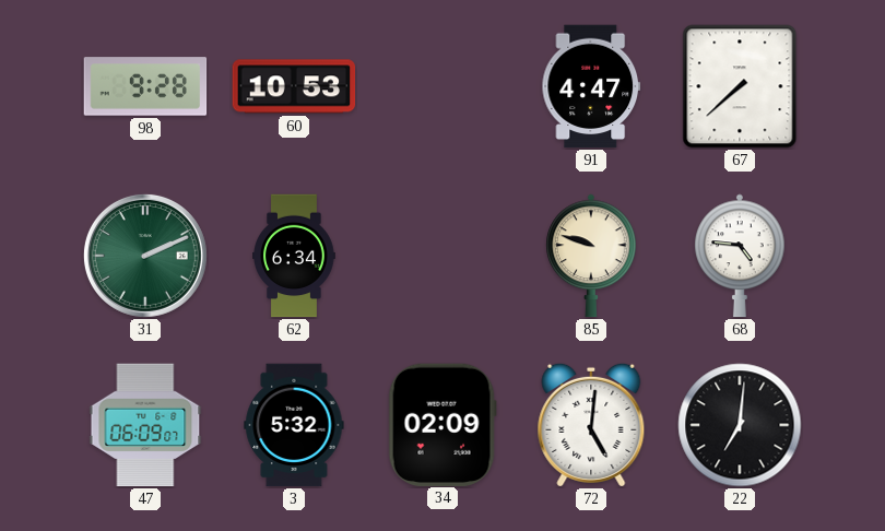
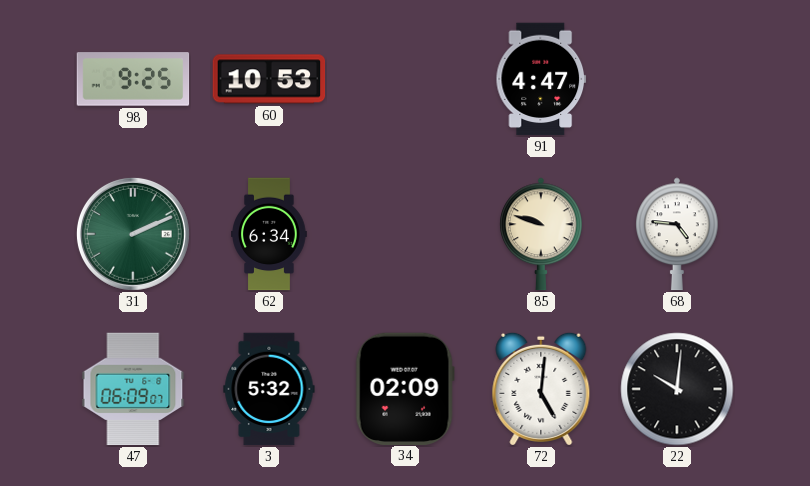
98: 9:28 -> 9:25 (133, 79)
67: 7:38 -> none (740, 86)
22: 7:01 -> 10:01 (677, 389)
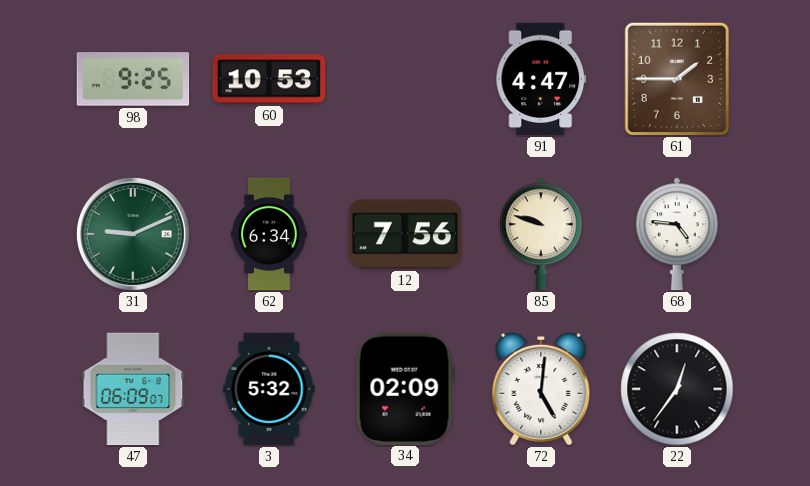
61: none -> 1:45 (676, 78)
31: 2:11 -> 9:11 (133, 234)
12: none -> 7:56 (405, 234)
22: 10:01 -> 12:36 (677, 389)
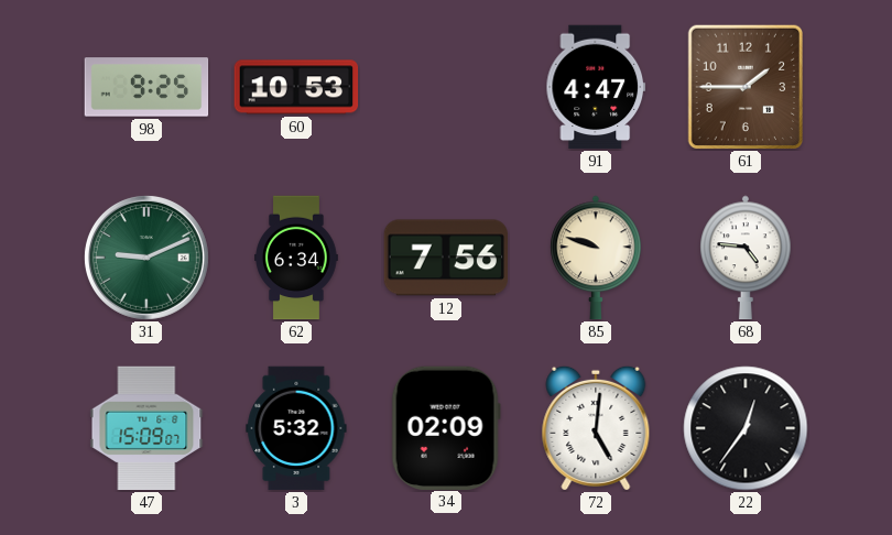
47: 06:09 -> 15:09 (146, 428)
